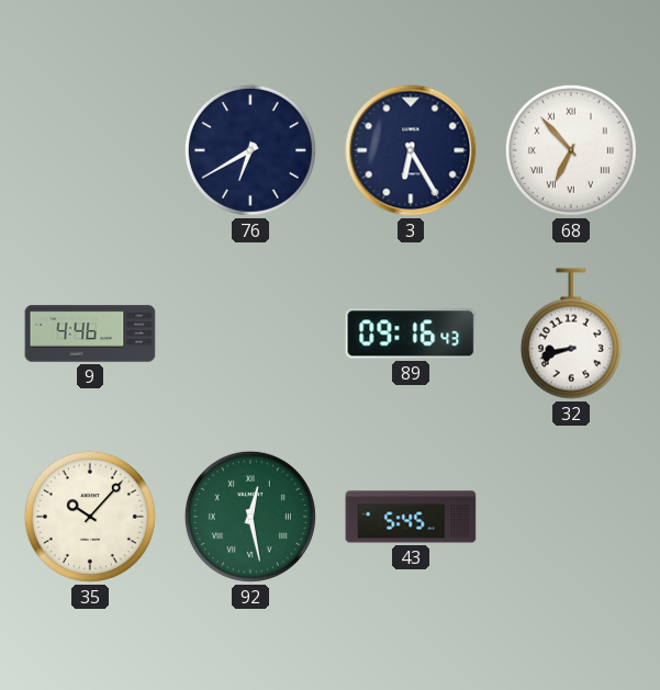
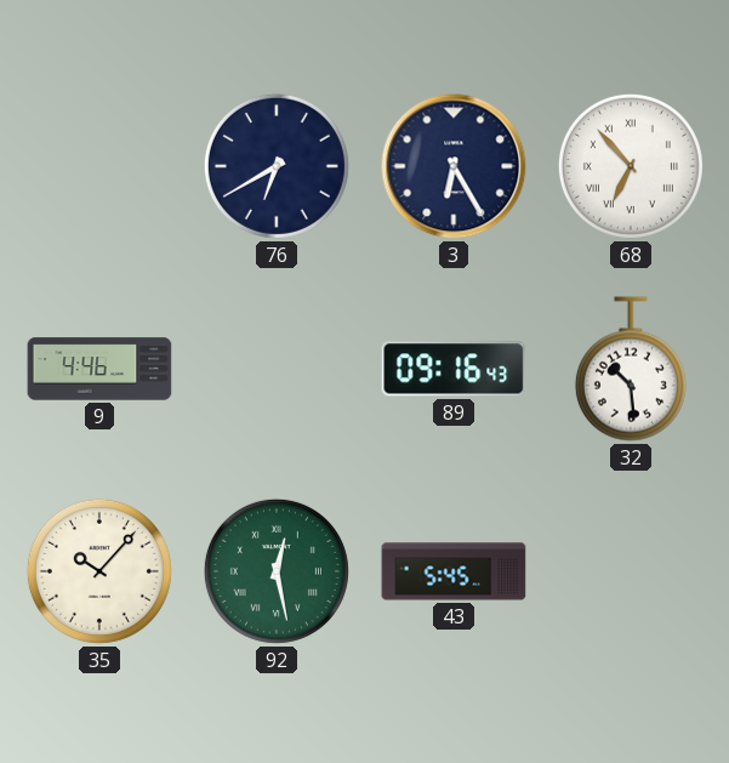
32: 8:42 -> 10:29 (631, 369)
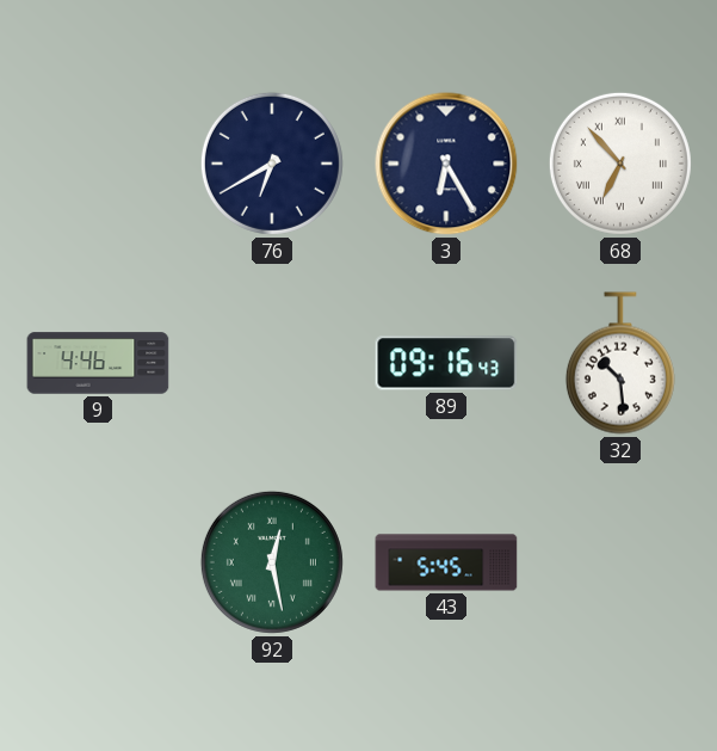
35: 10:07 -> none (99, 571)
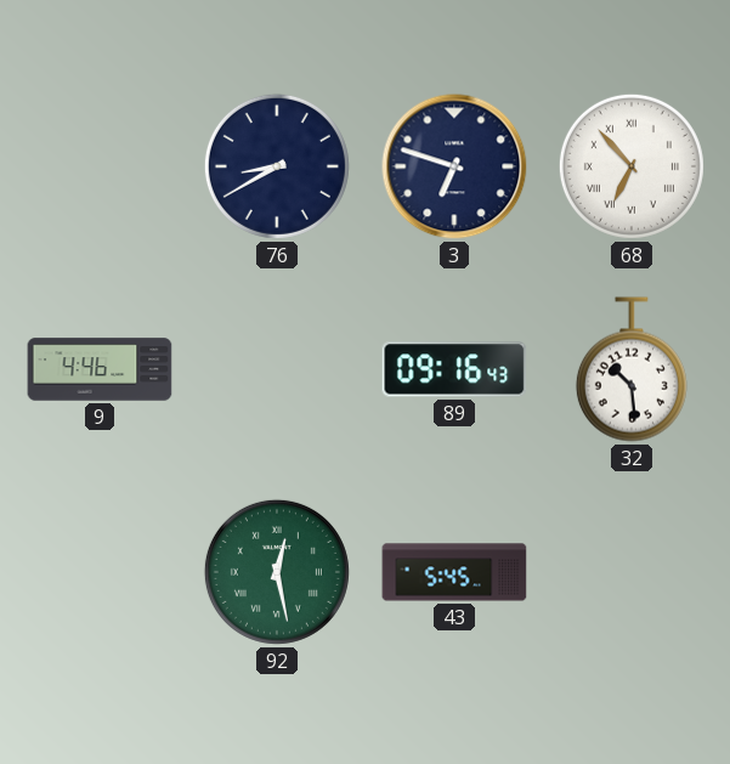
76: 6:40 -> 8:40 (277, 166)
3: 6:25 -> 6:48 (454, 166)
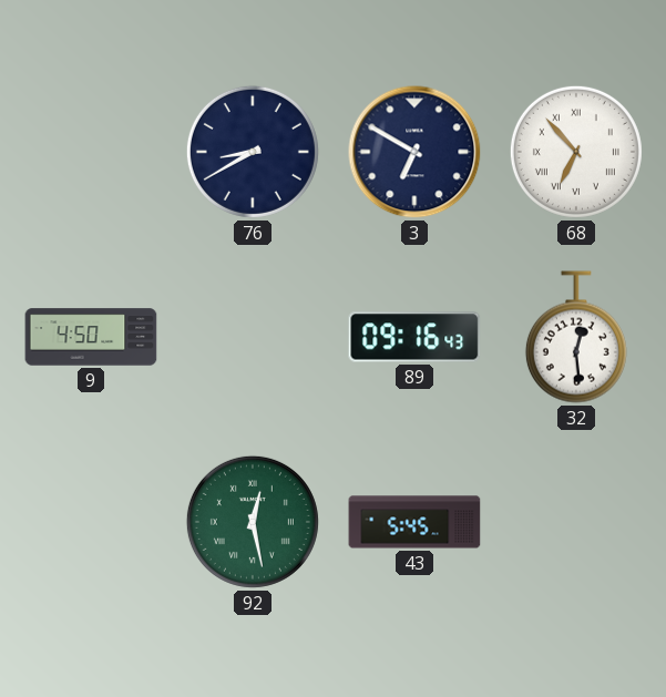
3: 6:48 -> 6:50 (414, 152)
9: 4:46 -> 4:50 (91, 337)
32: 10:29 -> 12:29 (576, 337)
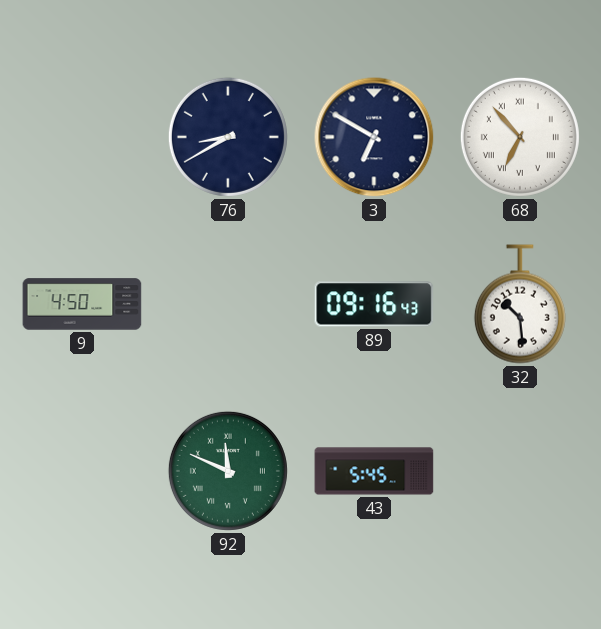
32: 12:29 -> 10:29 (520, 304)
92: 12:28 -> 11:49 (228, 471)
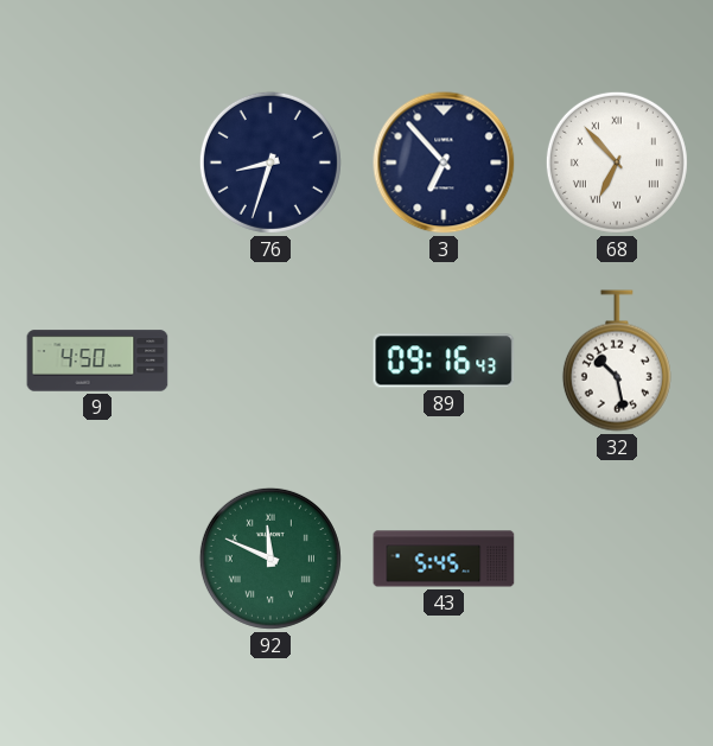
76: 8:40 -> 8:33 (270, 162)
3: 6:50 -> 6:53 (444, 162)
32: 10:29 -> 10:28 (617, 361)
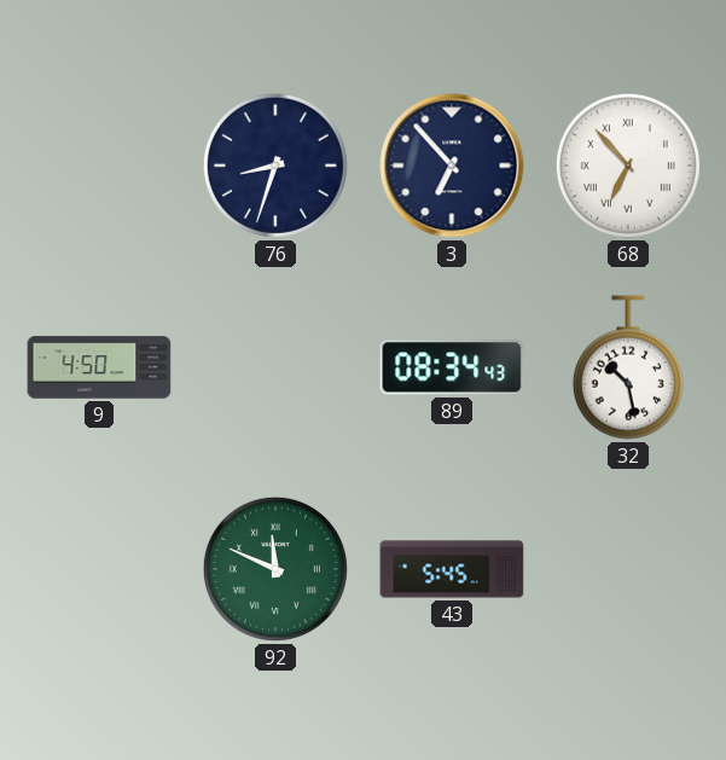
89: 09:16 -> 08:34 (452, 367)
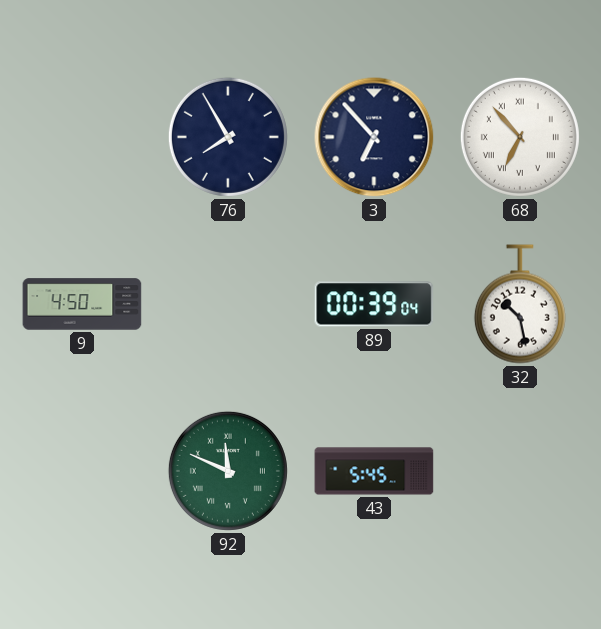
76: 8:33 -> 7:55 (228, 137)
89: 08:34 -> 00:39 (374, 304)
